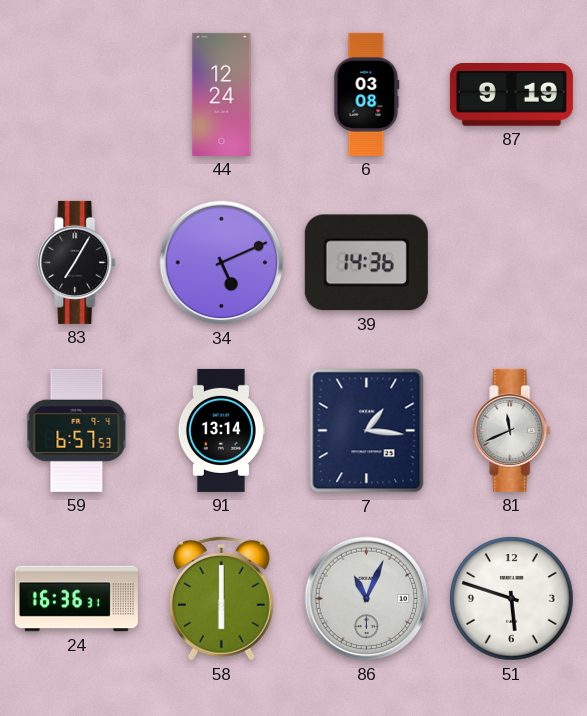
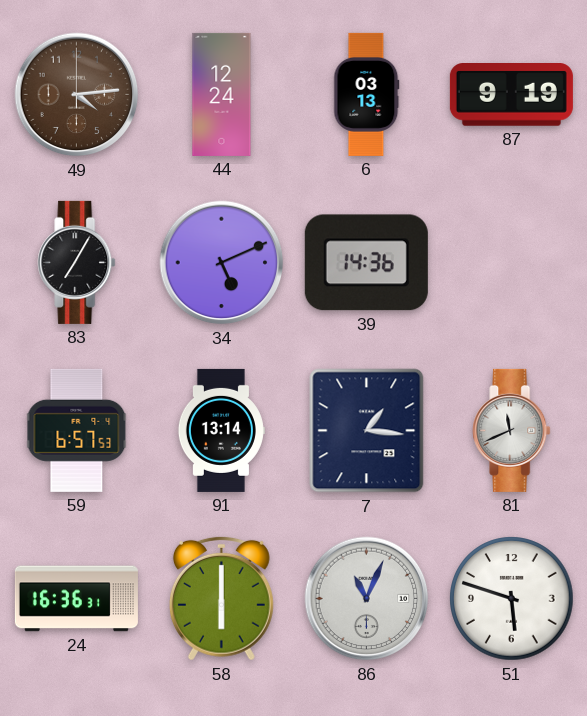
49: none -> 4:14 (77, 95)
6: 03:08 -> 03:13 (367, 94)
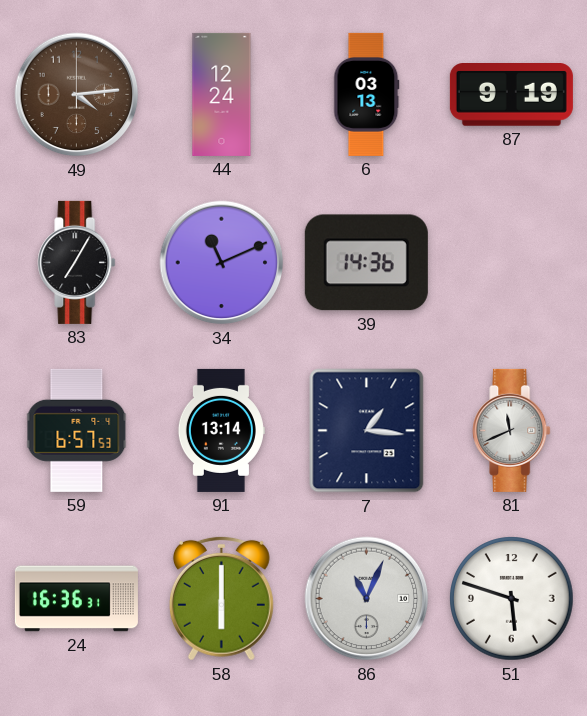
34: 5:11 -> 11:11 (222, 263)
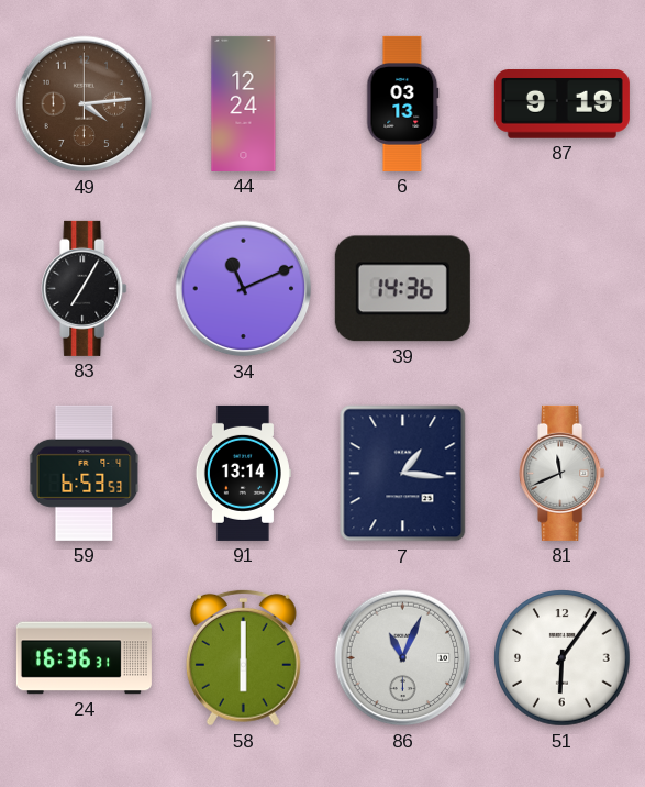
59: 6:57 -> 6:53 (85, 473)
51: 5:48 -> 6:06 (563, 658)
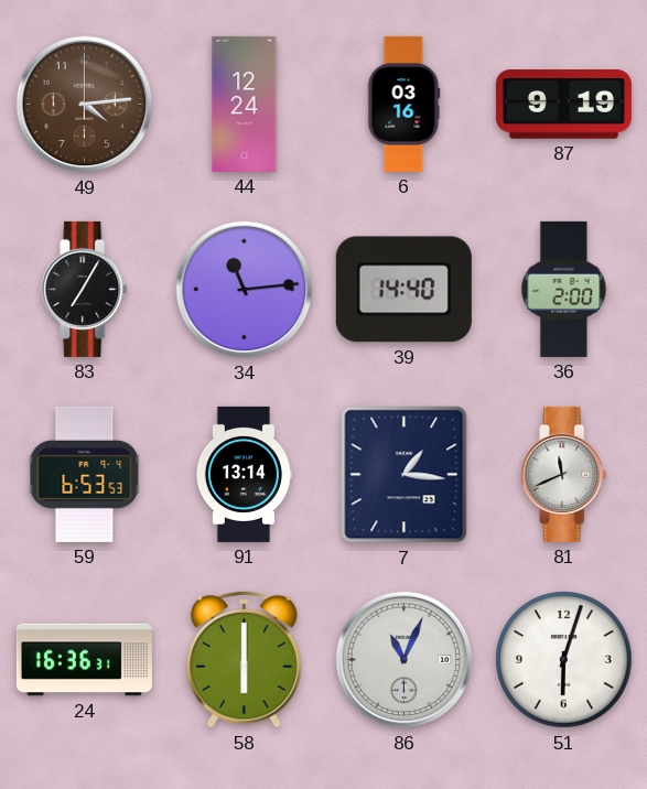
6: 03:13 -> 03:16 (405, 104)
34: 11:11 -> 11:14 (245, 290)
39: 14:36 -> 14:40 (403, 290)
36: none -> 2:00 (564, 289)
51: 6:06 -> 6:03 (564, 660)
